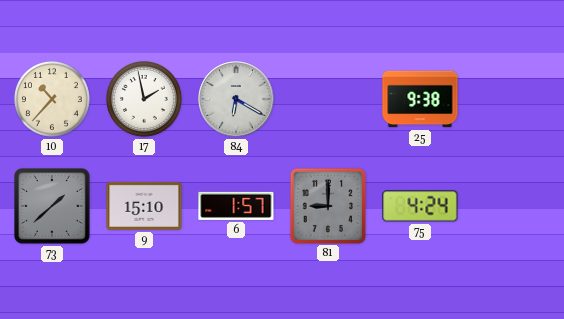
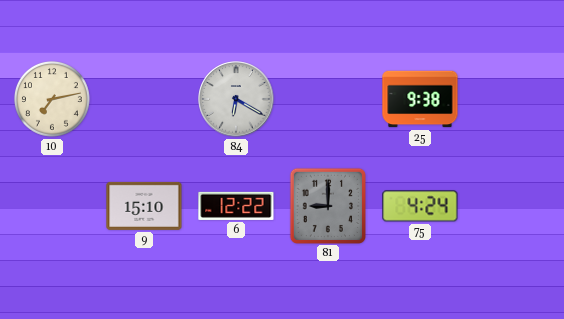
10: 10:37 -> 7:13 (52, 99)
17: 1:58 -> none (144, 99)
73: 1:38 -> none (53, 207)
6: 1:57 -> 12:22 (236, 206)
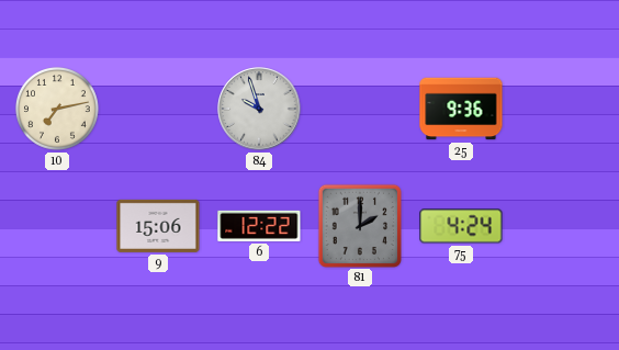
84: 6:20 -> 9:57 (259, 109)
25: 9:38 -> 9:36 (461, 109)
9: 15:10 -> 15:06 (158, 226)
81: 9:00 -> 2:00 (359, 225)
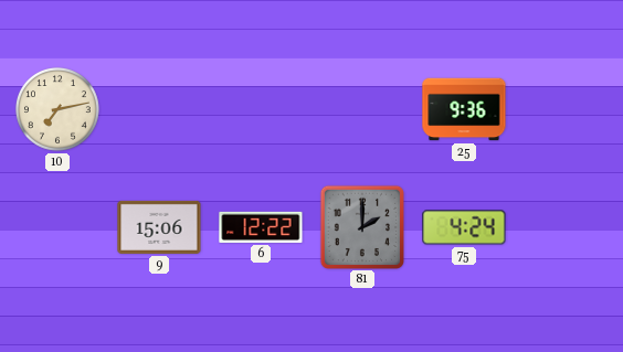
84: 9:57 -> none (259, 109)
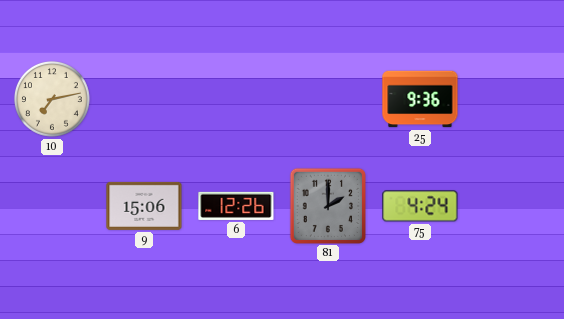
6: 12:22 -> 12:26 (236, 206)
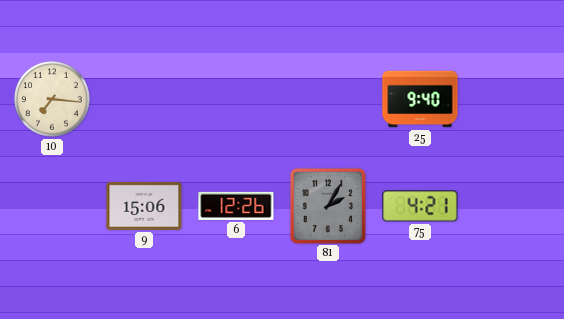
10: 7:13 -> 7:16 (52, 99)
25: 9:36 -> 9:40 (420, 99)
81: 2:00 -> 2:05 (327, 205)
75: 4:24 -> 4:21 (420, 206)
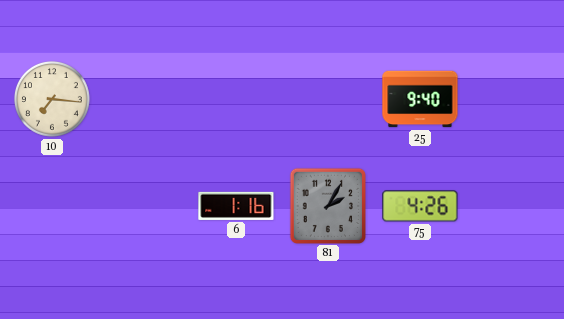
9: 15:06 -> none (144, 206)
6: 12:26 -> 1:16 (236, 206)
75: 4:21 -> 4:26 (420, 206)
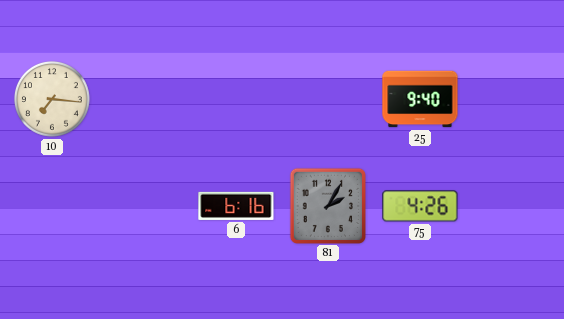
6: 1:16 -> 6:16 (236, 206)
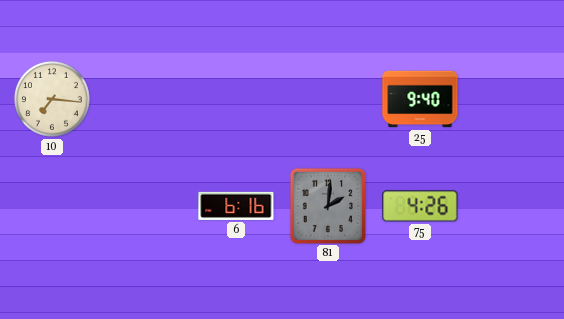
81: 2:05 -> 2:01 (327, 205)
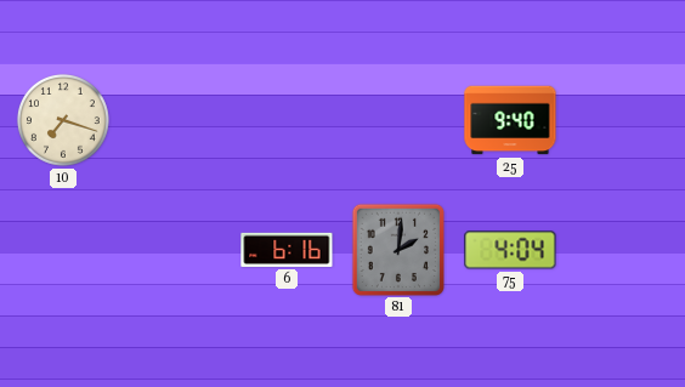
10: 7:16 -> 7:18 (63, 120)
75: 4:26 -> 4:04 (510, 250)
